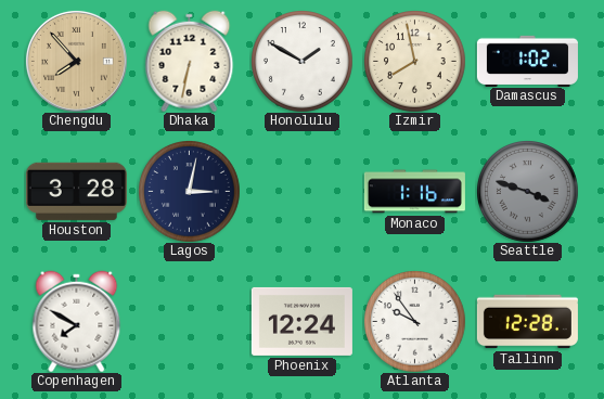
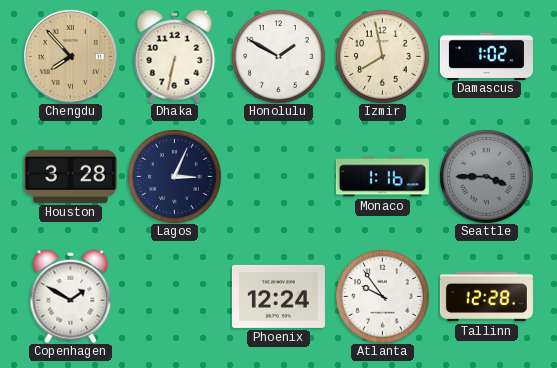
Lagos: 3:02 -> 3:04 (175, 177)
Seattle: 3:48 -> 3:45 (487, 177)
Copenhagen: 7:50 -> 1:50 (71, 296)
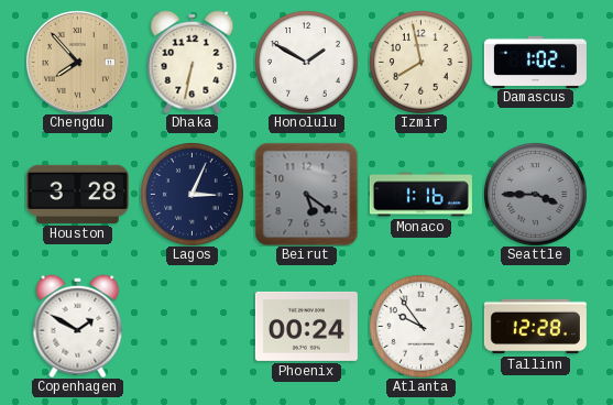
Beirut: none -> 5:21 (306, 194)
Phoenix: 12:24 -> 00:24 (306, 326)
